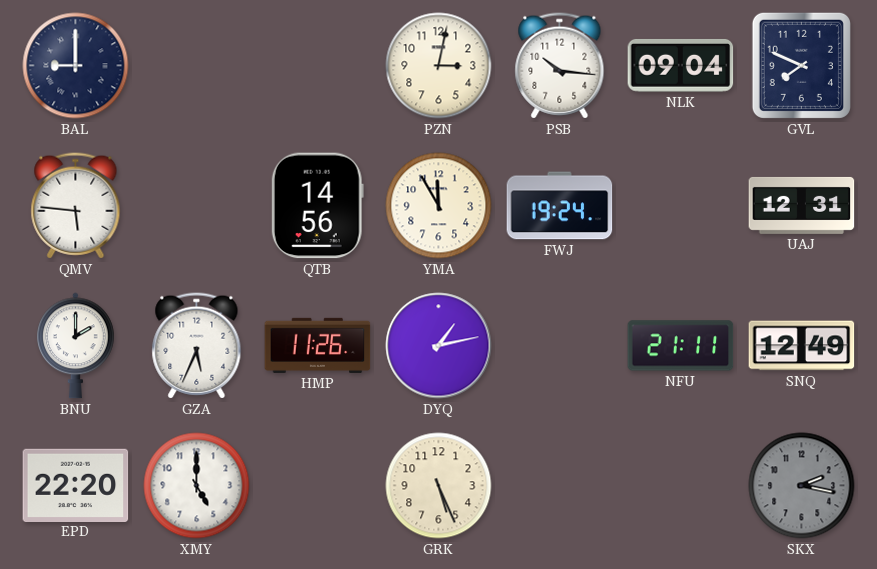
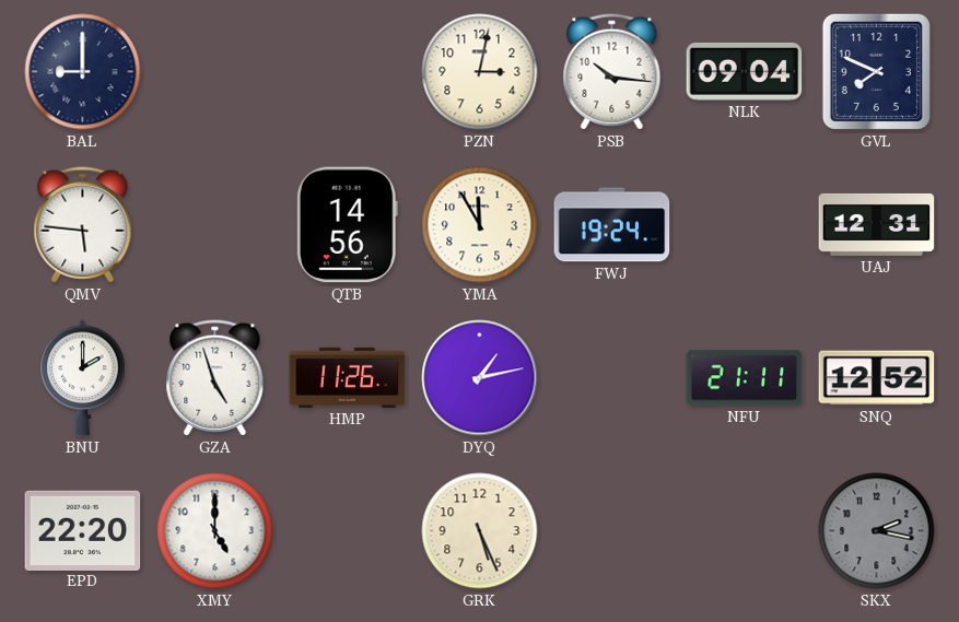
GZA: 5:34 -> 4:57 (215, 378)
SNQ: 12:49 -> 12:52 (877, 378)
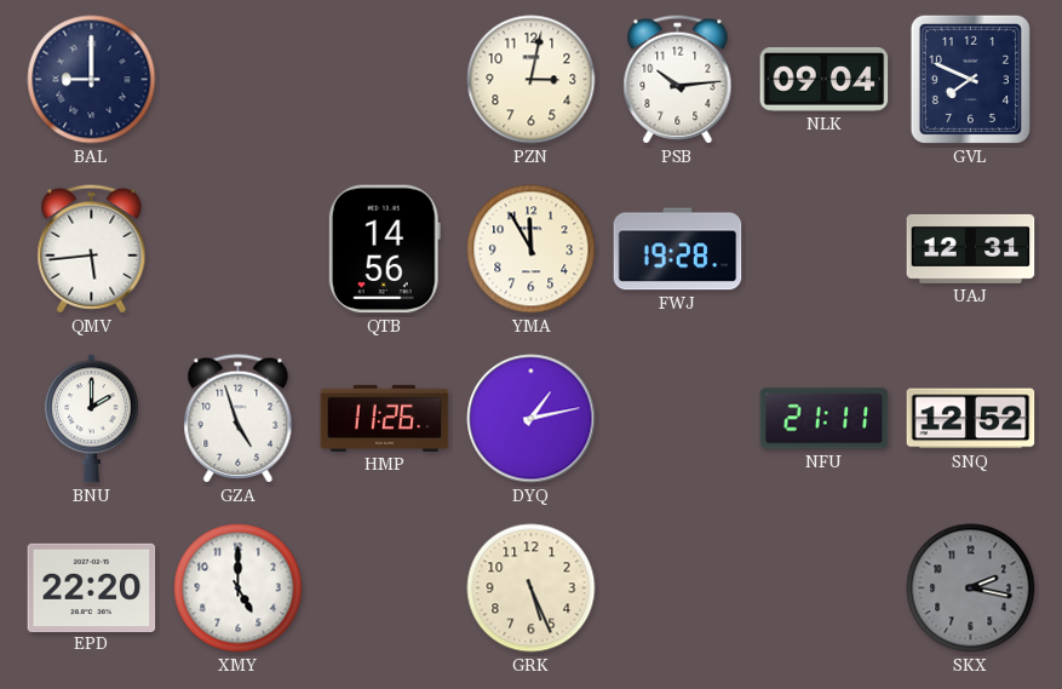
PSB: 10:16 -> 10:14 (678, 80)
QMV: 5:46 -> 5:44 (92, 249)
FWJ: 19:24 -> 19:28 (678, 249)
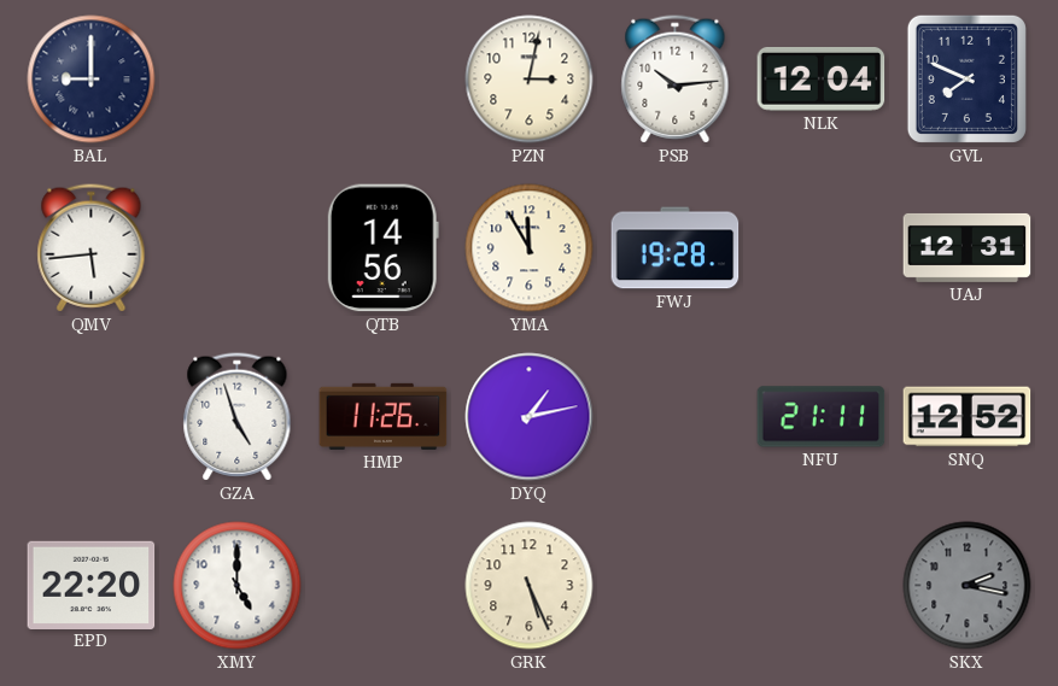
NLK: 09:04 -> 12:04 (822, 80)
BNU: 2:00 -> none (92, 419)
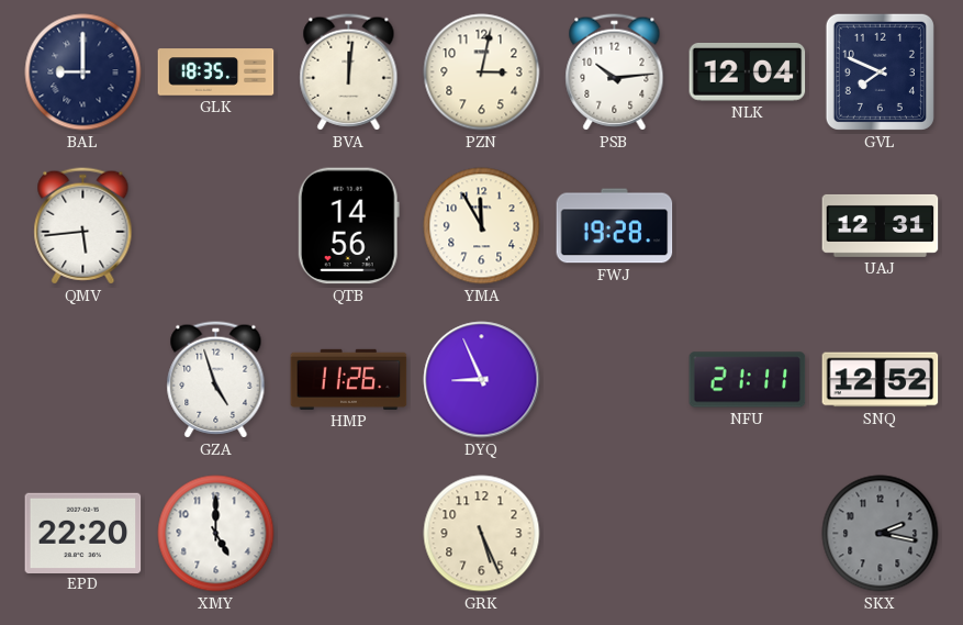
GLK: none -> 18:35 (216, 72)
BVA: none -> 12:01 (349, 72)
DYQ: 1:13 -> 8:56 (482, 380)
